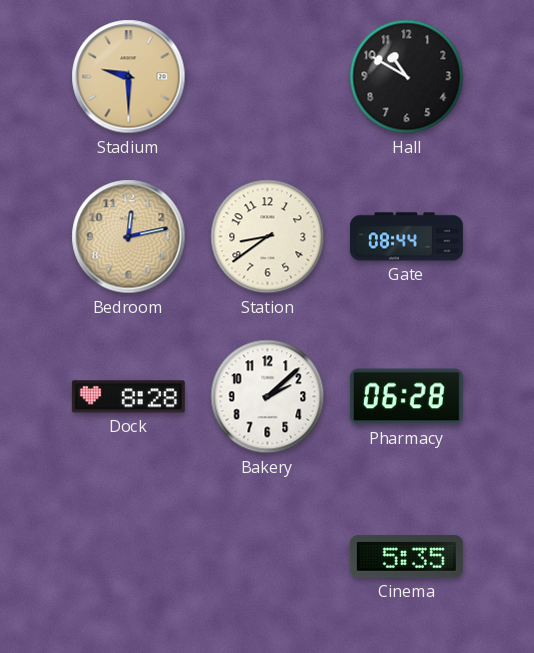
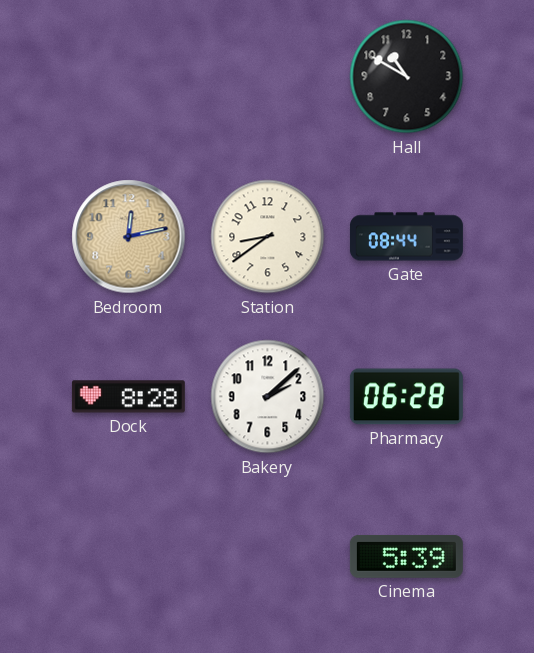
Stadium: 9:30 -> none (129, 77)
Cinema: 5:35 -> 5:39 (406, 556)
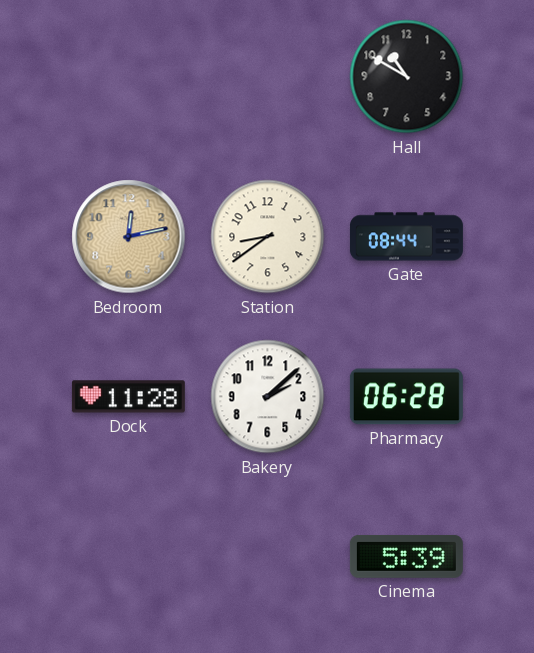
Dock: 8:28 -> 11:28 (128, 397)
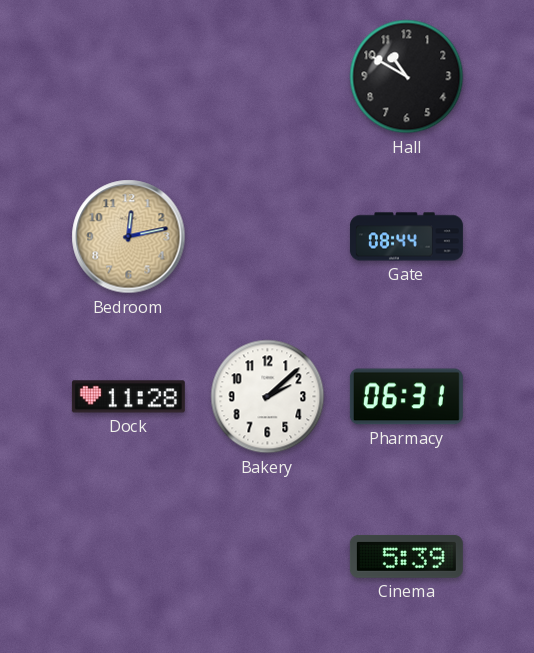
Station: 8:39 -> none (268, 237)
Pharmacy: 06:28 -> 06:31 (406, 397)
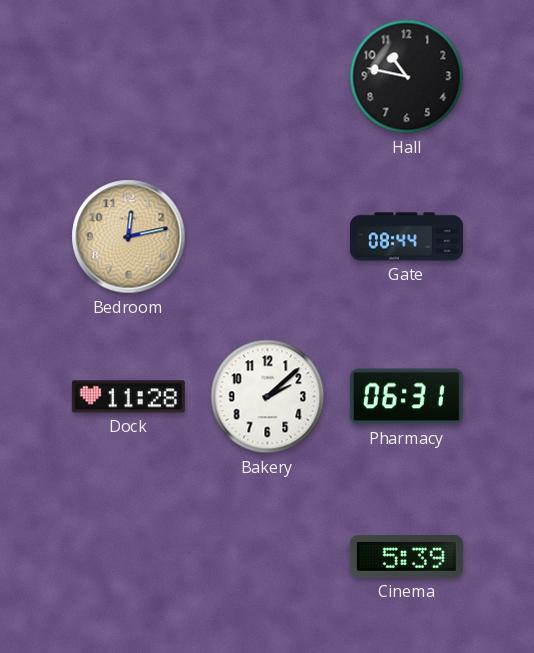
Hall: 10:50 -> 10:47 (407, 77)
